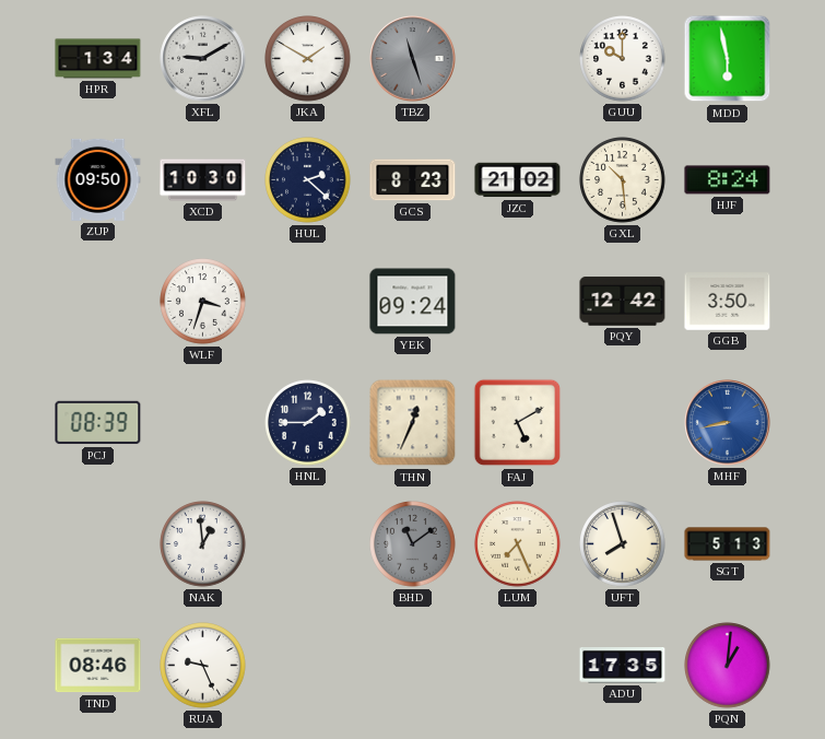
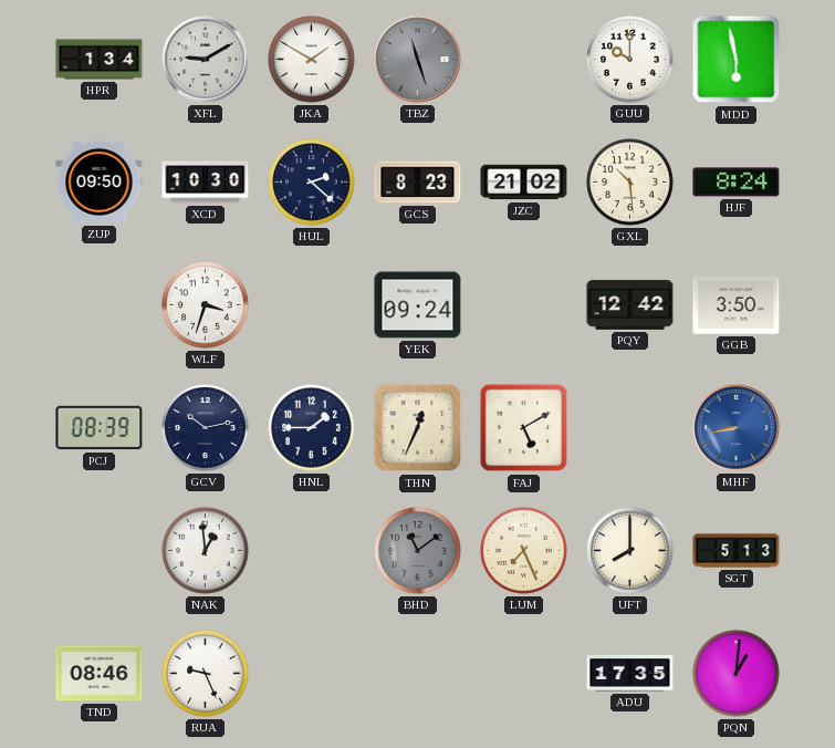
GCV: none -> 10:13 (206, 428)
UFT: 7:57 -> 8:00 (630, 551)
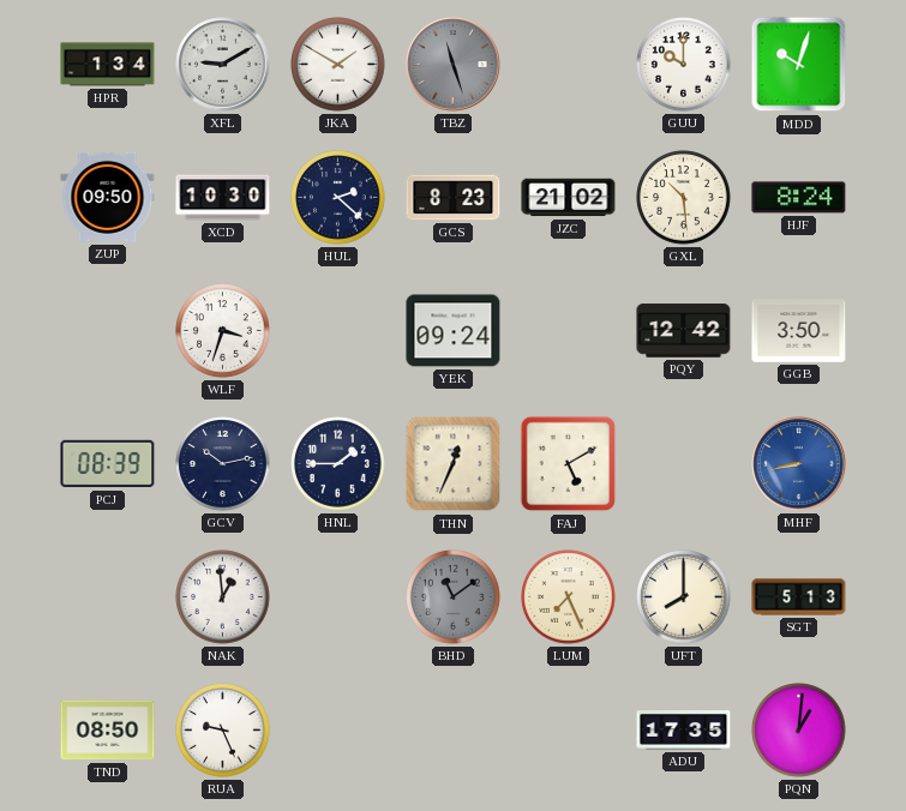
MDD: 5:58 -> 10:03 (799, 65)
TND: 08:46 -> 08:50 (108, 731)
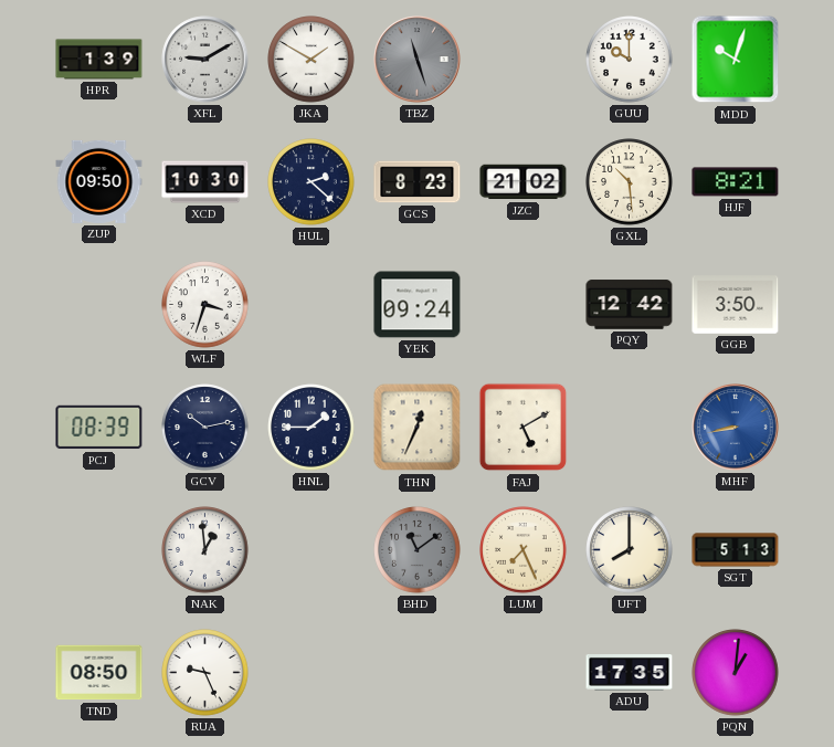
HPR: 1:34 -> 1:39 (99, 60)
HJF: 8:24 -> 8:21 (736, 182)
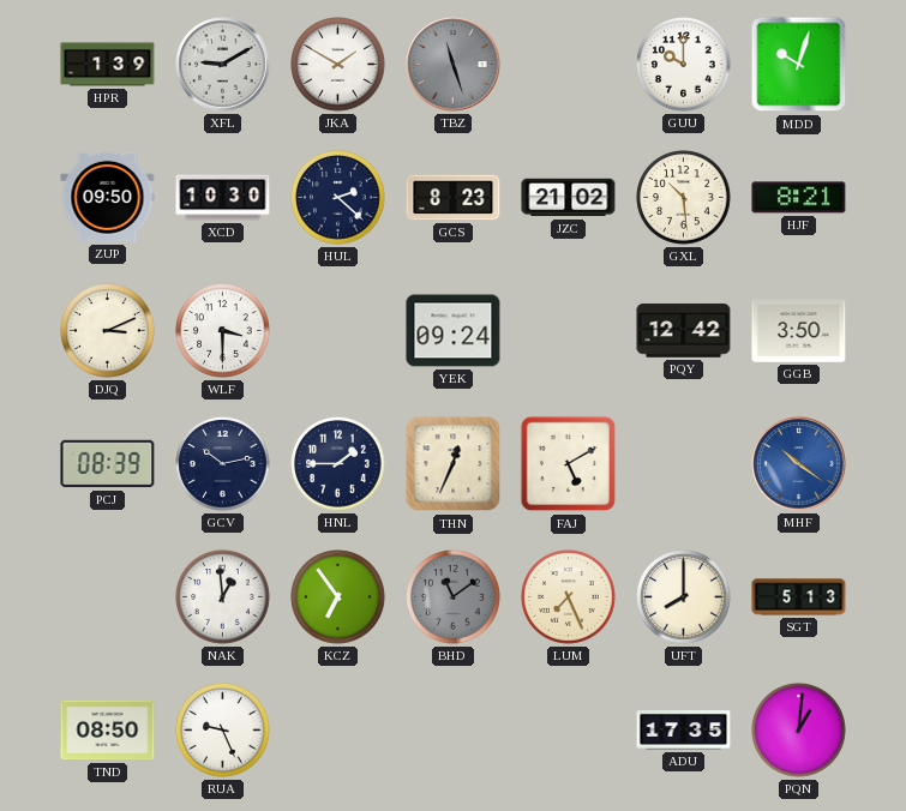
DJQ: none -> 3:11 (108, 331)
WLF: 3:33 -> 3:30 (223, 331)
MHF: 8:43 -> 10:21 (799, 464)
KCZ: none -> 6:54 (338, 597)
